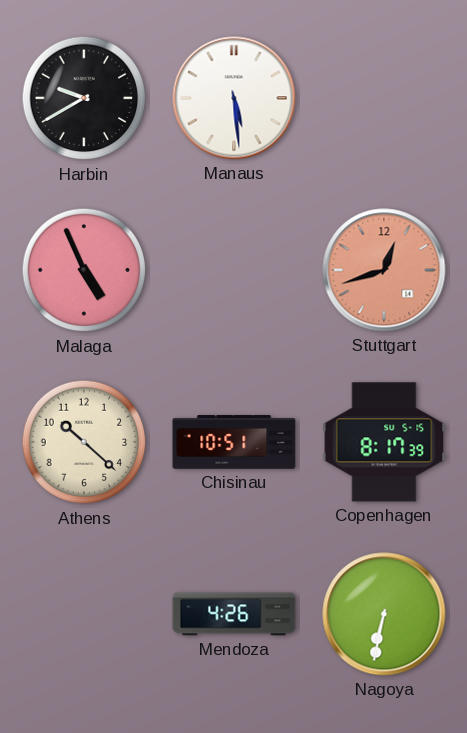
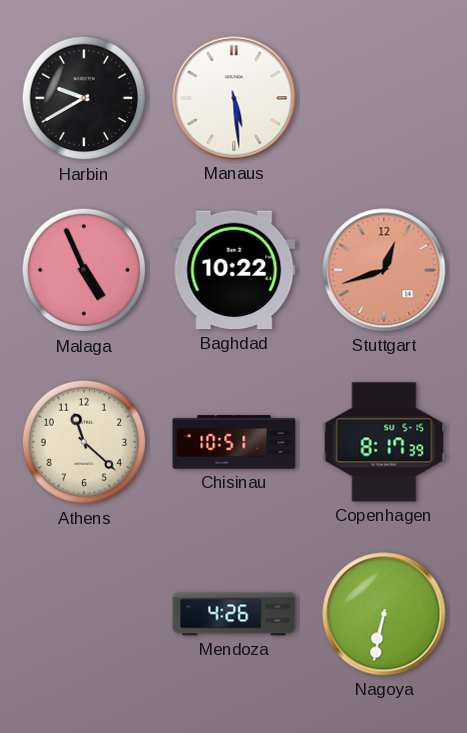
Baghdad: none -> 10:22 (234, 270)
Athens: 10:22 -> 11:22 (84, 442)
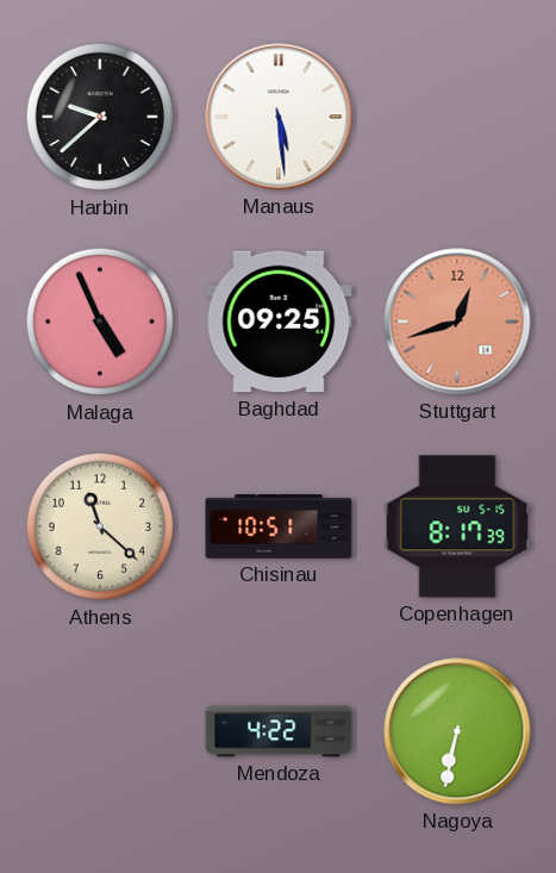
Harbin: 9:40 -> 9:38 (100, 117)
Baghdad: 10:22 -> 09:25 (279, 322)
Mendoza: 4:26 -> 4:22 (279, 731)
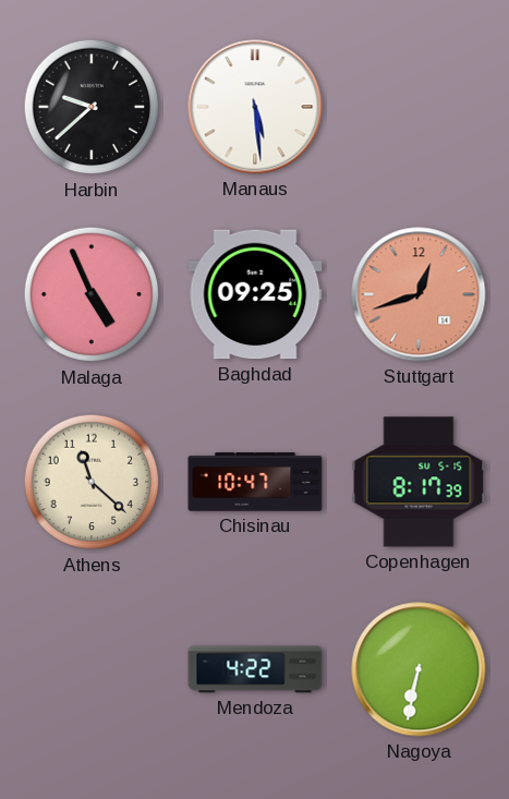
Chisinau: 10:51 -> 10:47 (255, 482)
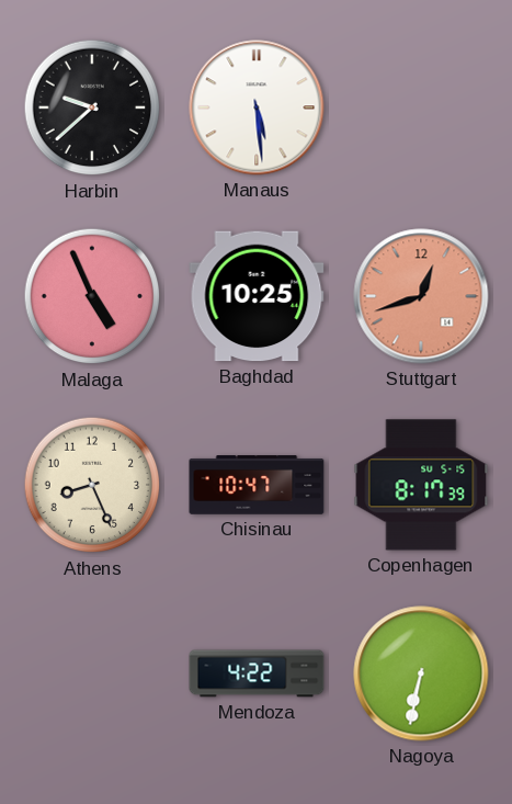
Baghdad: 09:25 -> 10:25 (257, 296)
Athens: 11:22 -> 8:26 (92, 485)
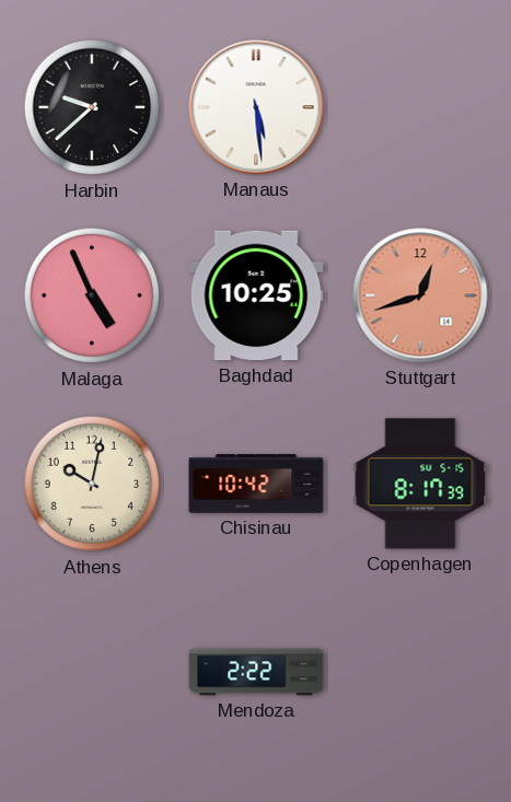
Athens: 8:26 -> 10:02 (92, 484)
Chisinau: 10:47 -> 10:42 (256, 484)
Mendoza: 4:22 -> 2:22 (256, 672)
Nagoya: 6:32 -> none (421, 673)
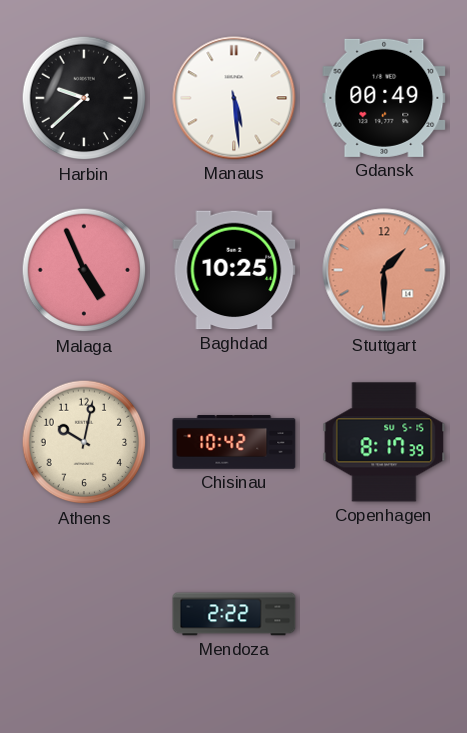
Gdansk: none -> 00:49 (384, 98)
Stuttgart: 12:42 -> 1:30 (384, 270)
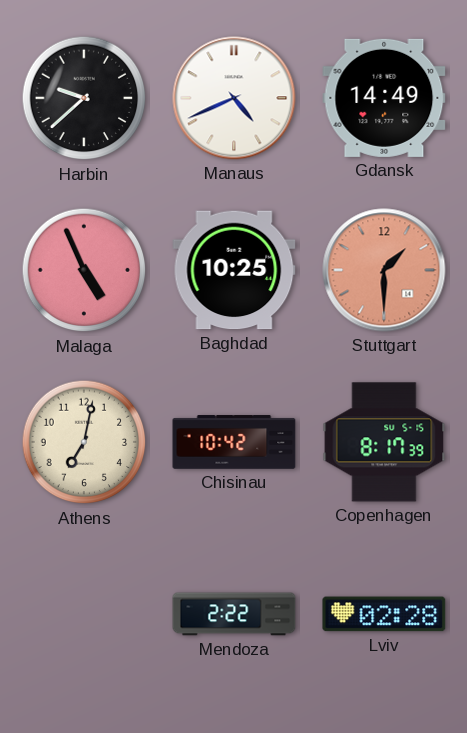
Manaus: 5:29 -> 4:41 (234, 98)
Gdansk: 00:49 -> 14:49 (384, 98)
Athens: 10:02 -> 7:02 (84, 442)
Lviv: none -> 02:28 (384, 614)
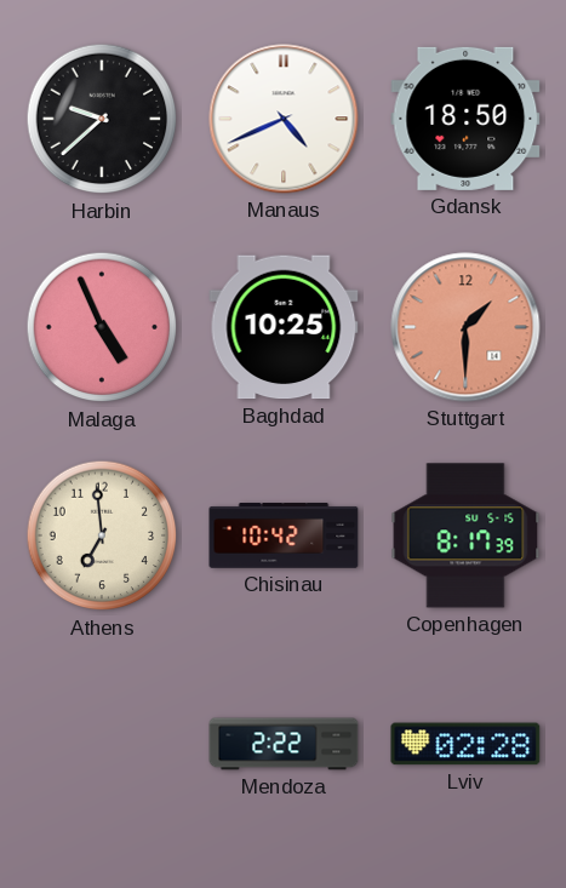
Gdansk: 14:49 -> 18:50 (465, 119)
Athens: 7:02 -> 6:59 (102, 535)
